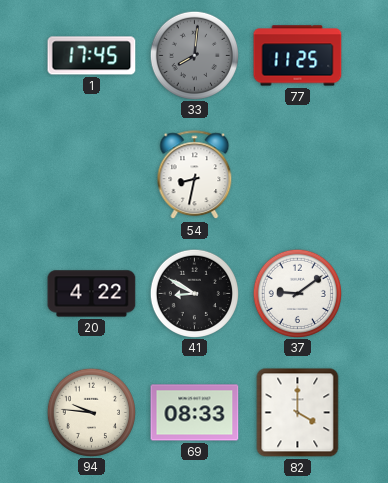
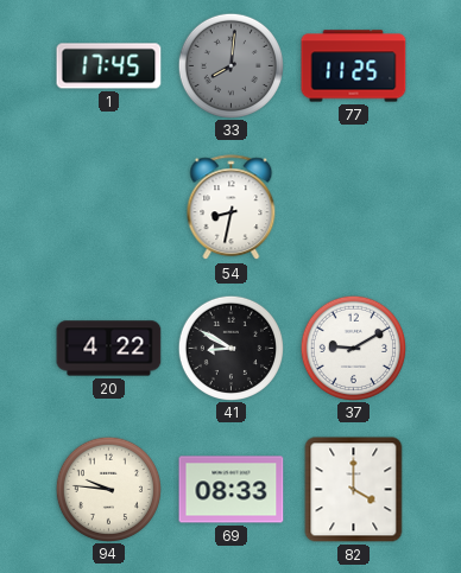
37: 9:09 -> 9:10 (353, 348)
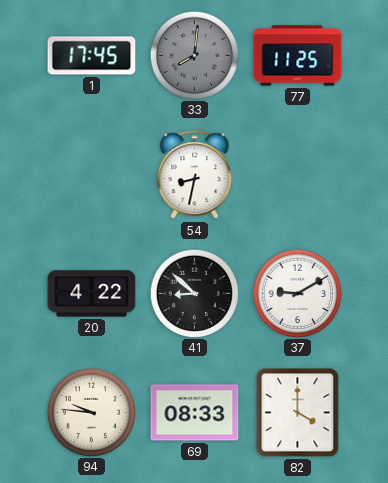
41: 8:50 -> 8:52 (194, 293)
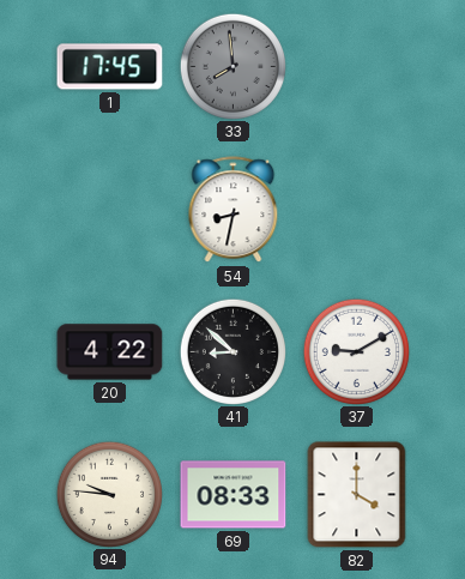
33: 8:01 -> 7:59 (232, 66)
77: 11:25 -> none (298, 56)
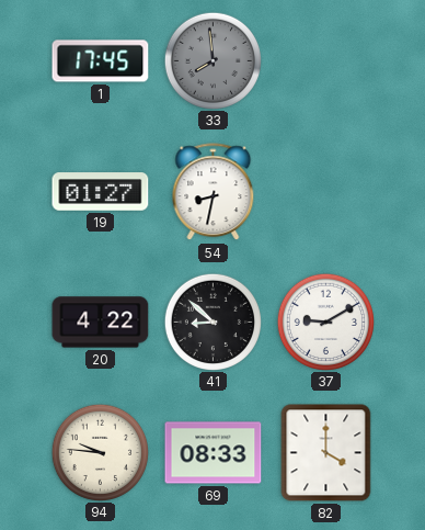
19: none -> 01:27 (101, 192)
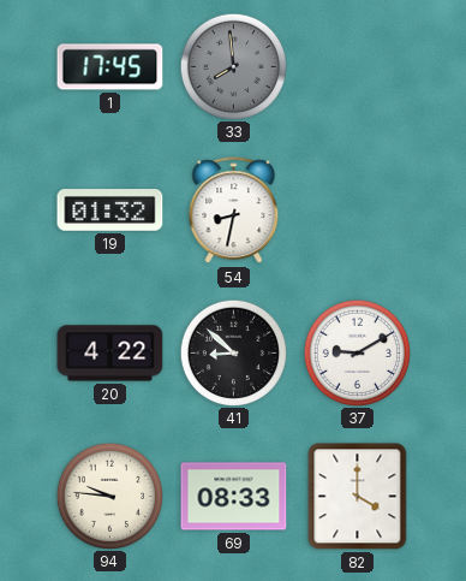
19: 01:27 -> 01:32 (110, 211)
